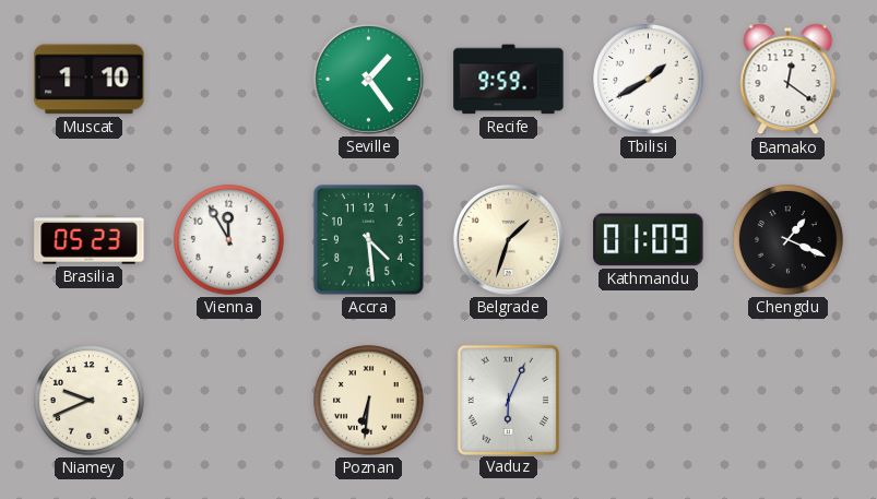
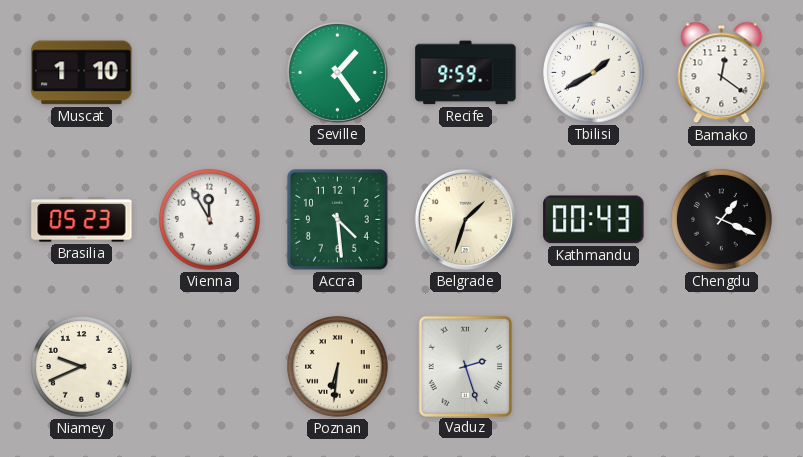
Kathmandu: 01:09 -> 00:43 (594, 220)
Vaduz: 6:04 -> 2:27 (465, 366)
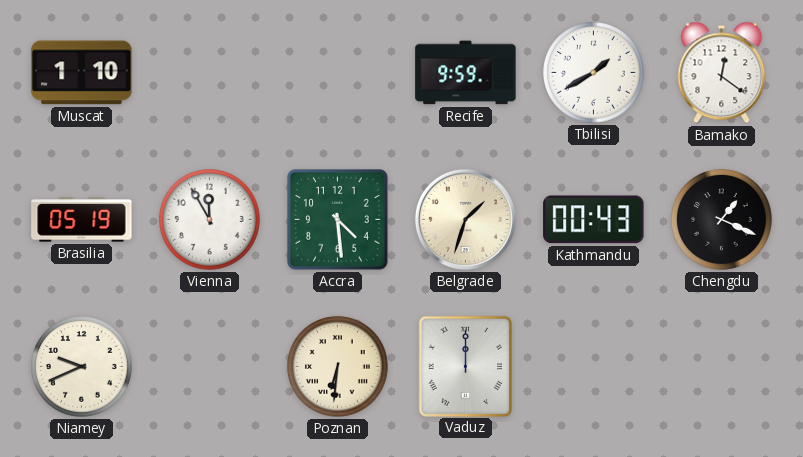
Seville: 1:24 -> none (337, 72)
Brasilia: 05:23 -> 05:19 (82, 220)
Vaduz: 2:27 -> 12:00 (465, 366)
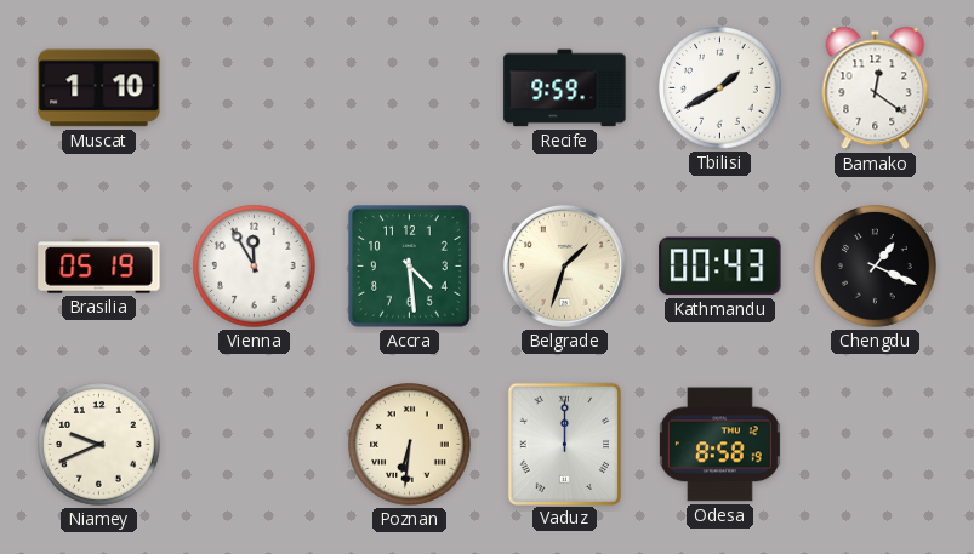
Odesa: none -> 8:58 (719, 445)
